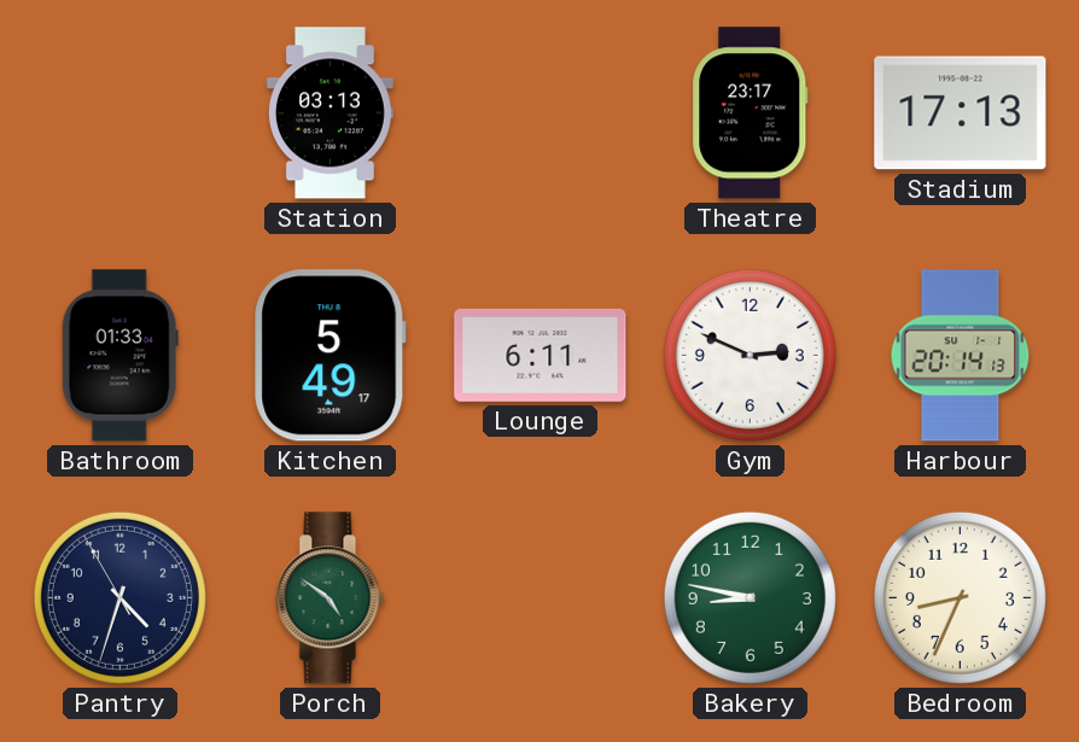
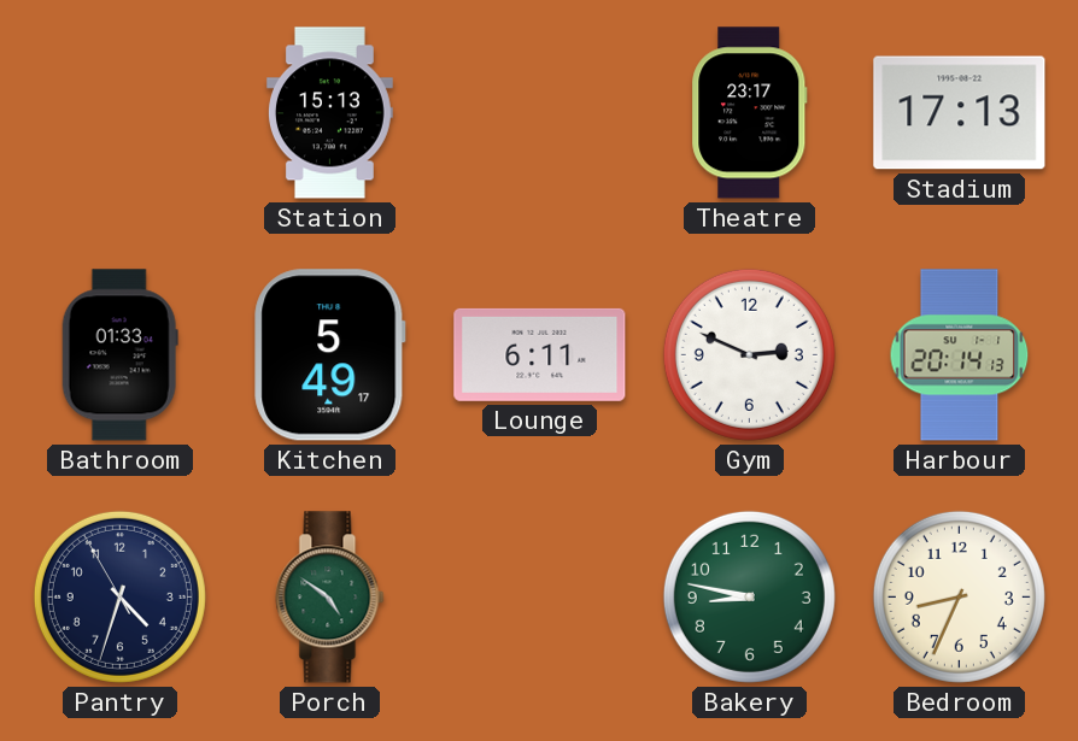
Station: 03:13 -> 15:13 (329, 113)
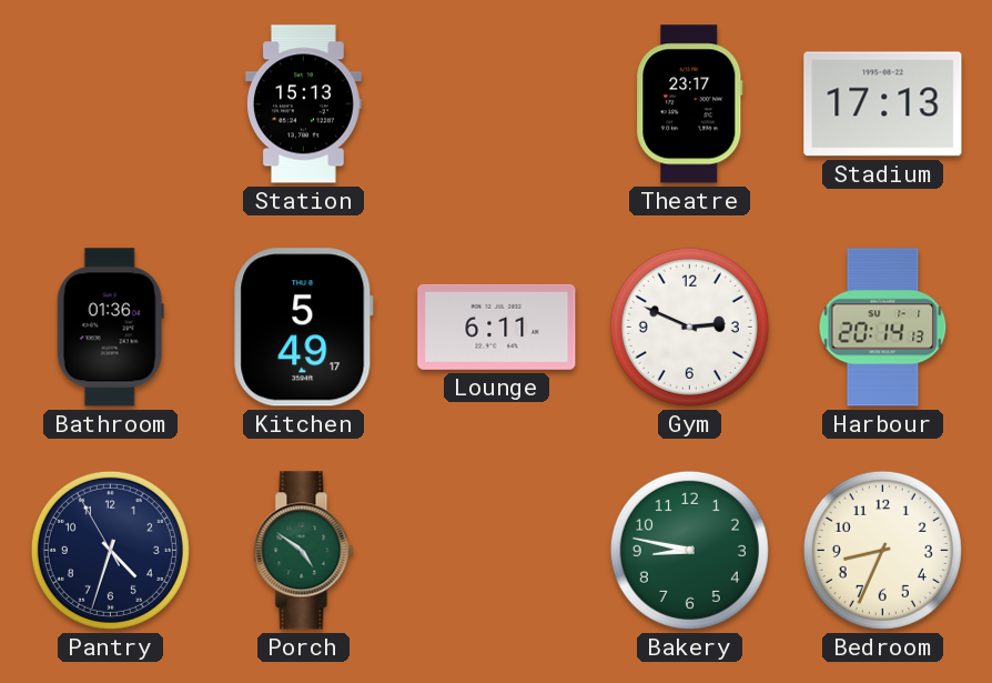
Bathroom: 01:33 -> 01:36 (110, 328)
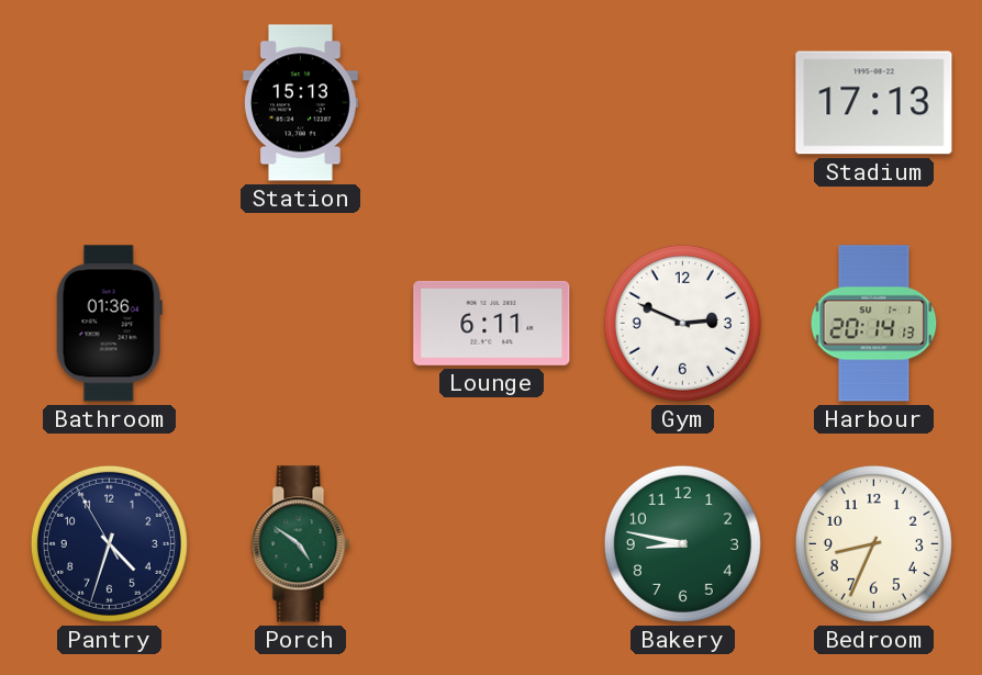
Theatre: 23:17 -> none (690, 104)
Kitchen: 5:49 -> none (304, 328)
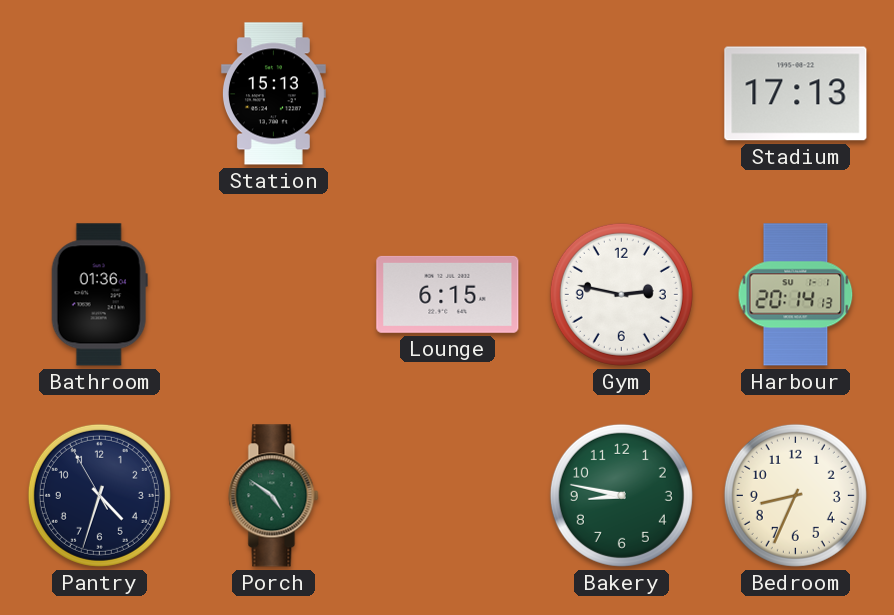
Lounge: 6:11 -> 6:15 (448, 294)
Gym: 2:49 -> 2:47 (621, 294)
